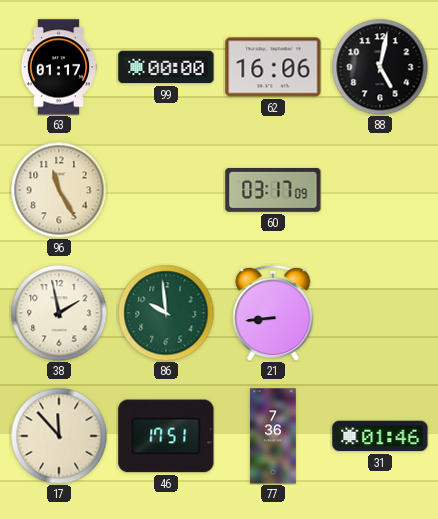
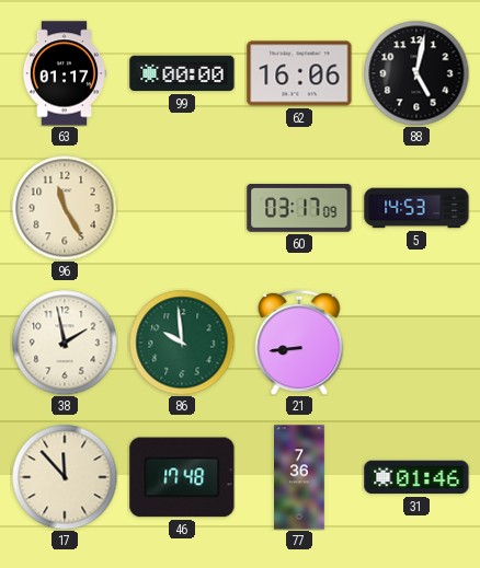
5: none -> 14:53 (416, 208)
46: 17:51 -> 17:48 (182, 477)
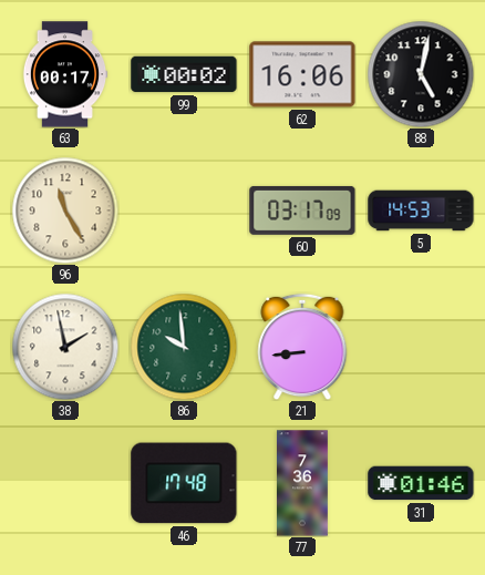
63: 01:17 -> 00:17 (65, 74)
99: 00:00 -> 00:02 (184, 74)
17: 11:53 -> none (65, 477)
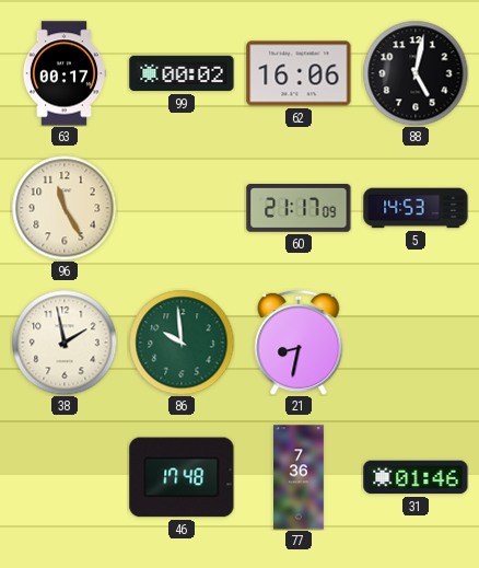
60: 03:17 -> 21:17 (299, 208)
21: 8:44 -> 8:32 (299, 343)
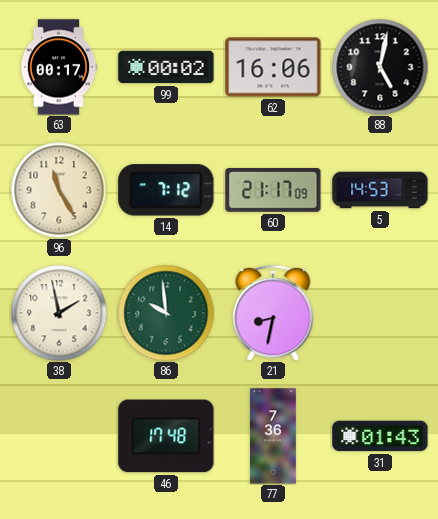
14: none -> 7:12 (166, 190)
31: 01:46 -> 01:43 (380, 436)
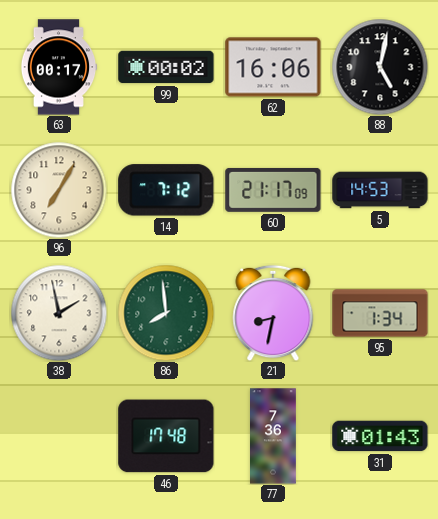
96: 11:25 -> 7:05 (59, 190)
86: 9:59 -> 7:59 (166, 313)
95: none -> 1:34 (380, 313)
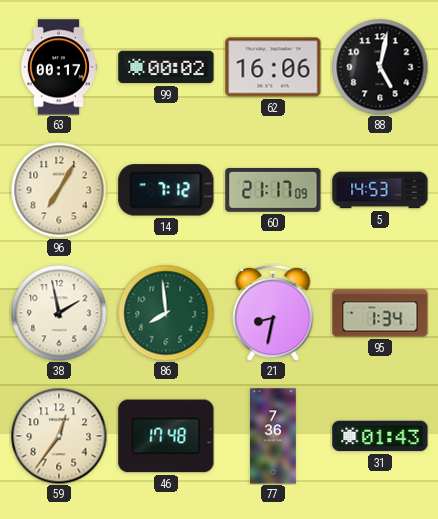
59: none -> 12:36 (59, 436)
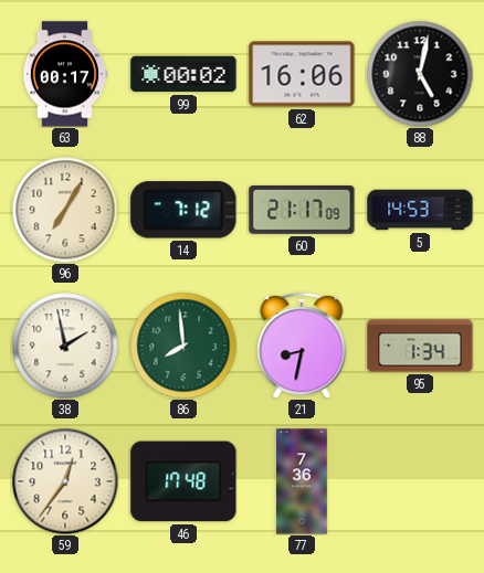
31: 01:43 -> none (380, 436)
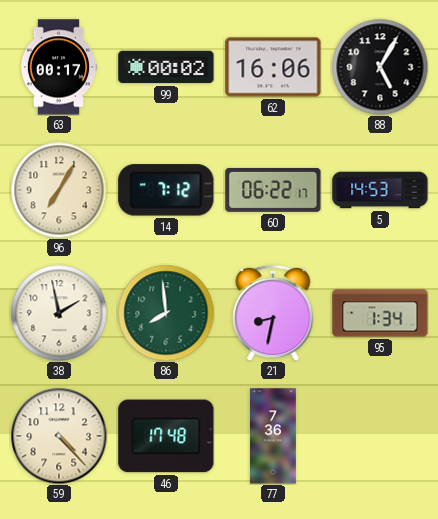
88: 5:02 -> 5:05 (380, 67)
60: 21:17 -> 06:22 (273, 190)
59: 12:36 -> 4:23 (59, 436)
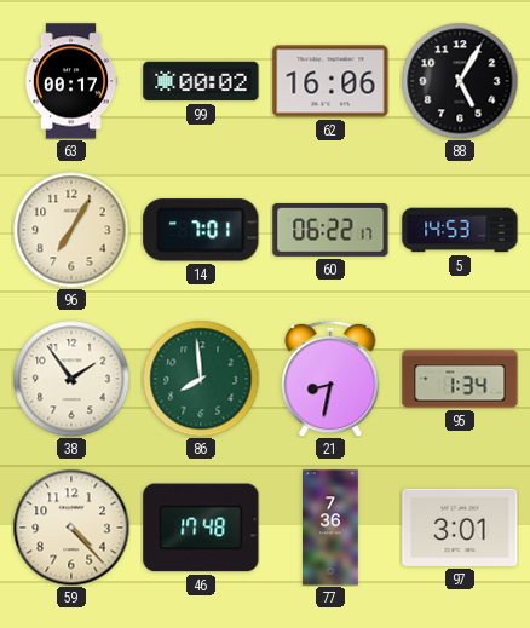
14: 7:12 -> 7:01 (201, 230)
38: 1:58 -> 1:54 (71, 379)
97: none -> 3:01 (460, 528)
